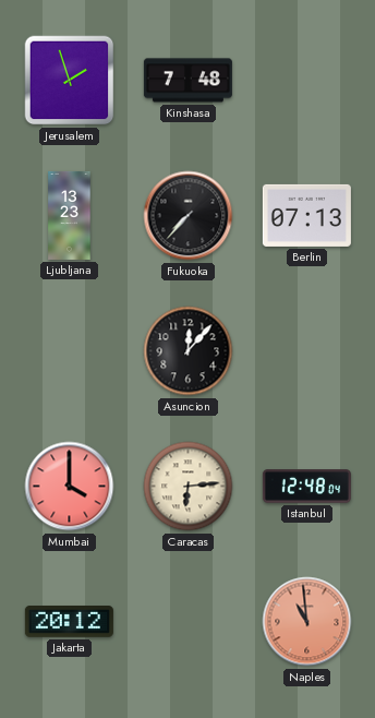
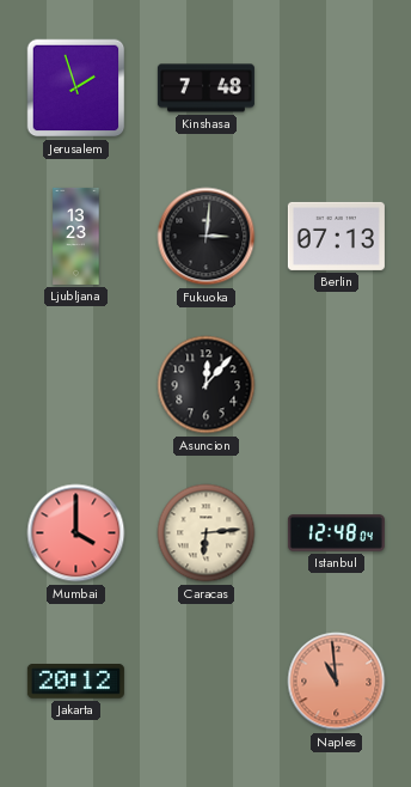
Fukuoka: 7:37 -> 3:01 (207, 237)
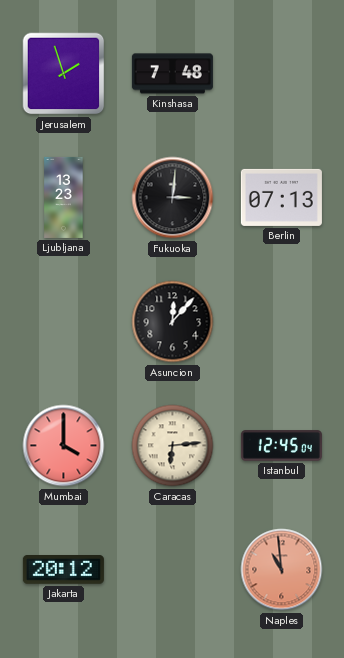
Istanbul: 12:48 -> 12:45 (281, 446)
